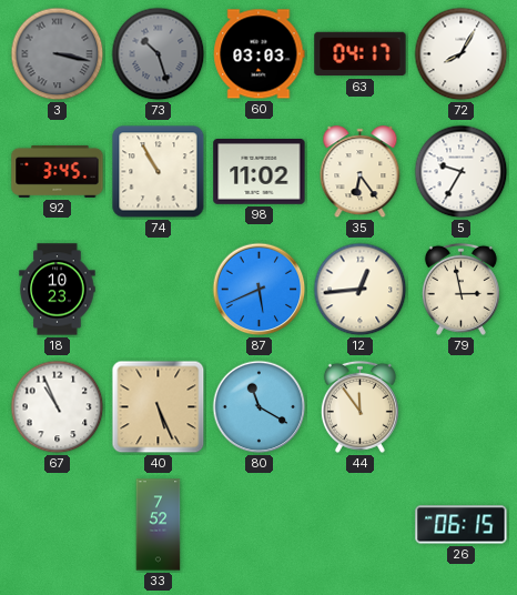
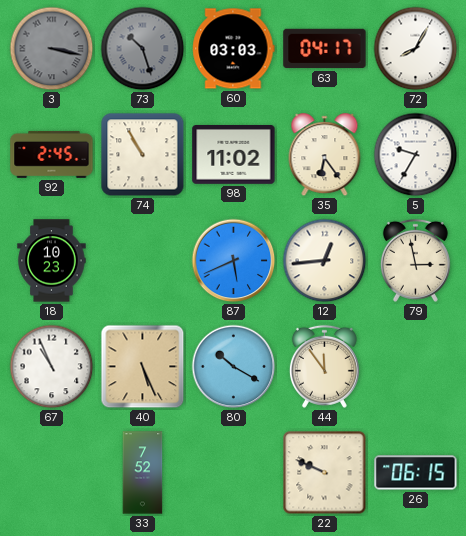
92: 3:45 -> 2:45 (52, 154)
80: 11:20 -> 10:20 (234, 367)
22: none -> 9:49 (325, 473)
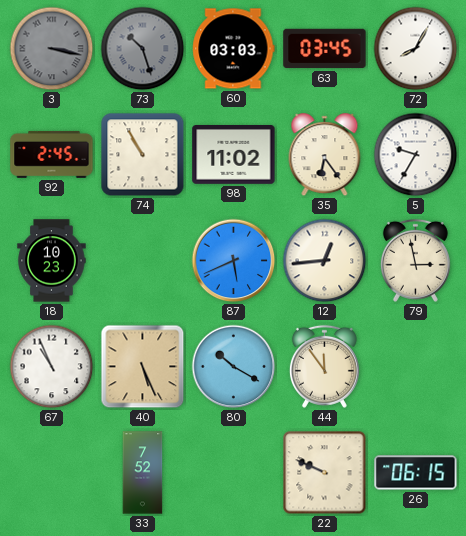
63: 04:17 -> 03:45 (325, 49)
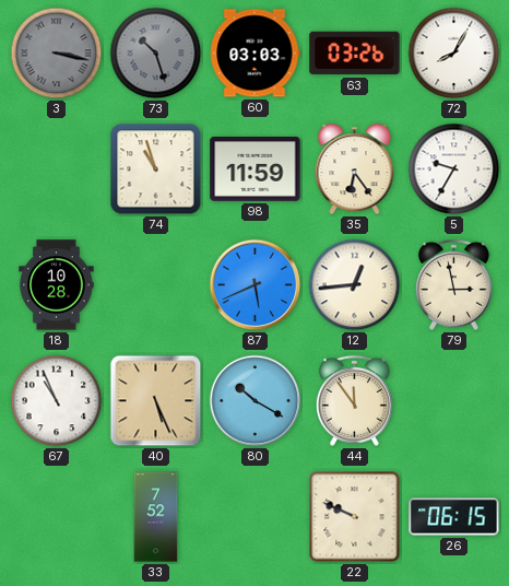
63: 03:45 -> 03:26 (355, 54)
92: 2:45 -> none (52, 154)
74: 10:55 -> 10:57 (156, 169)
98: 11:02 -> 11:59 (256, 169)
18: 10:23 -> 10:28 (57, 285)
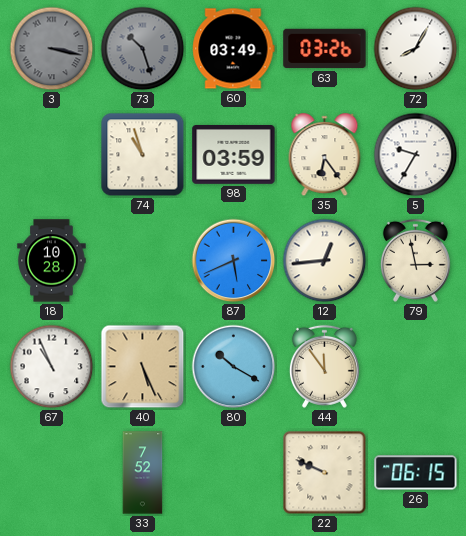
60: 03:03 -> 03:49 (234, 49)
98: 11:59 -> 03:59 (234, 155)
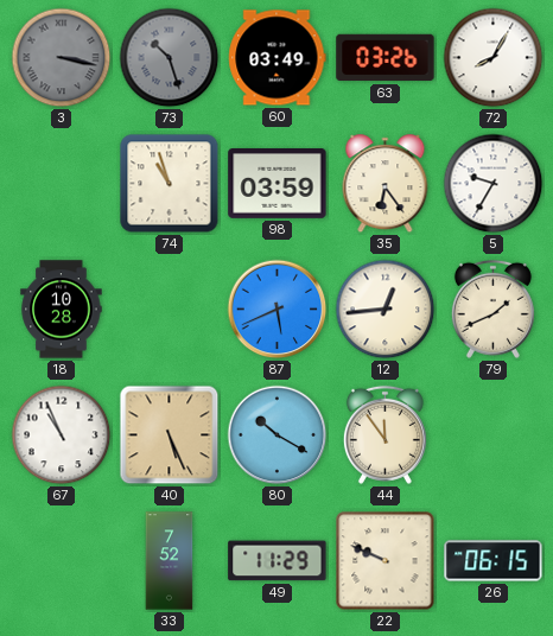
79: 2:58 -> 1:41 (492, 309)
49: none -> 11:29 (278, 561)
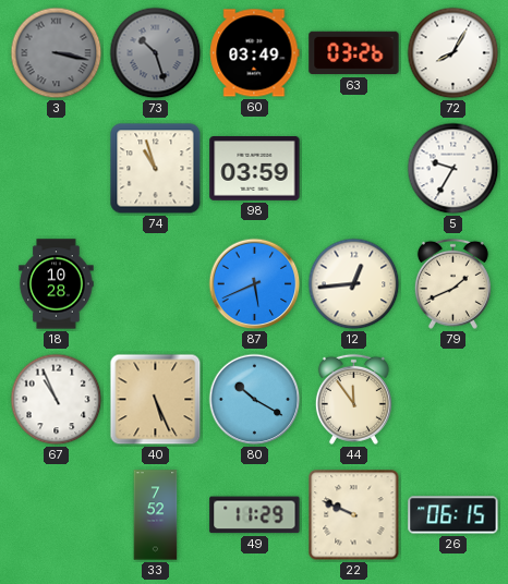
35: 6:24 -> none (386, 184)
